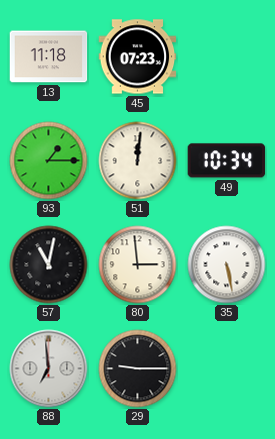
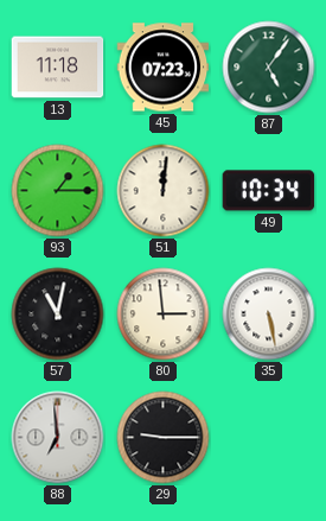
87: none -> 5:06 (269, 68)
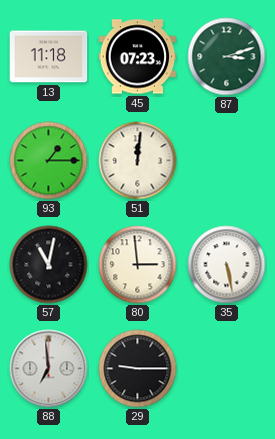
87: 5:06 -> 3:12 (227, 57)
49: 10:34 -> none (269, 191)
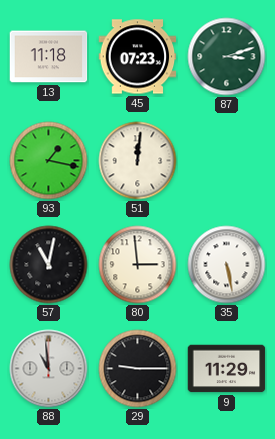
93: 1:15 -> 1:17 (49, 161)
88: 6:59 -> 10:59 (49, 369)
9: none -> 11:29 (227, 369)
